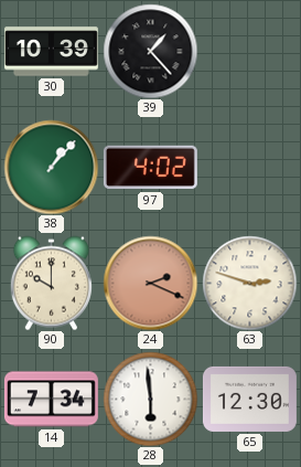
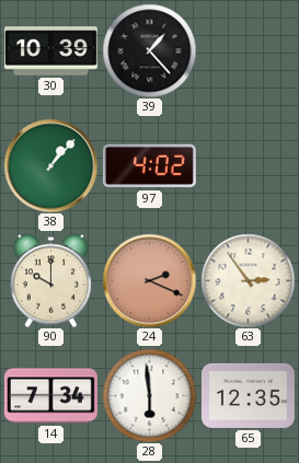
63: 2:48 -> 2:54 (248, 280)
65: 12:30 -> 12:35 (248, 395)
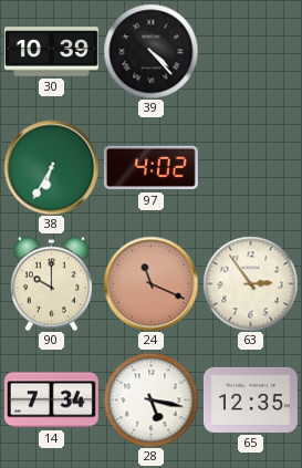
39: 1:23 -> 4:23 (150, 51)
38: 1:07 -> 6:35 (51, 167)
24: 2:19 -> 11:19 (150, 283)
28: 5:59 -> 5:17 (150, 399)
